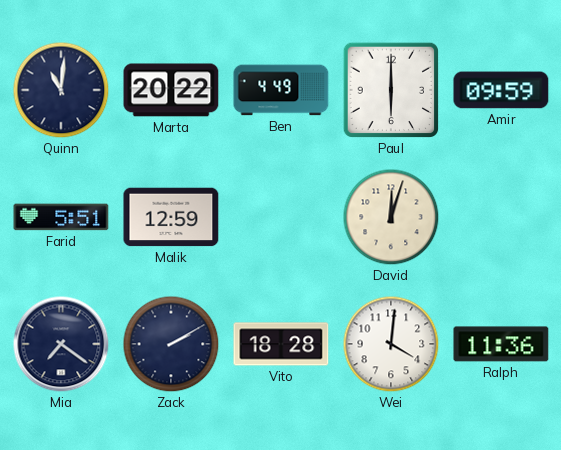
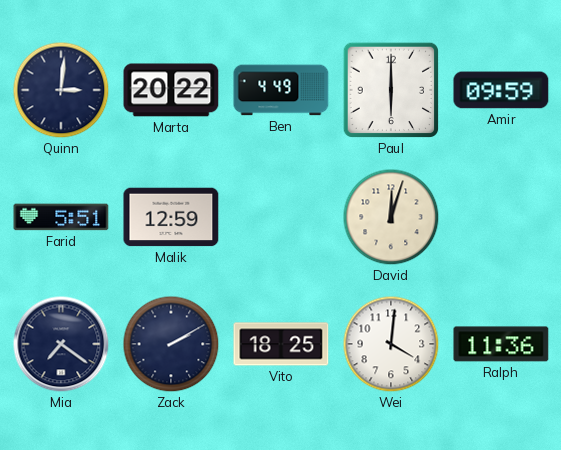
Quinn: 11:01 -> 3:01 (61, 90)
Vito: 18:28 -> 18:25 (281, 344)
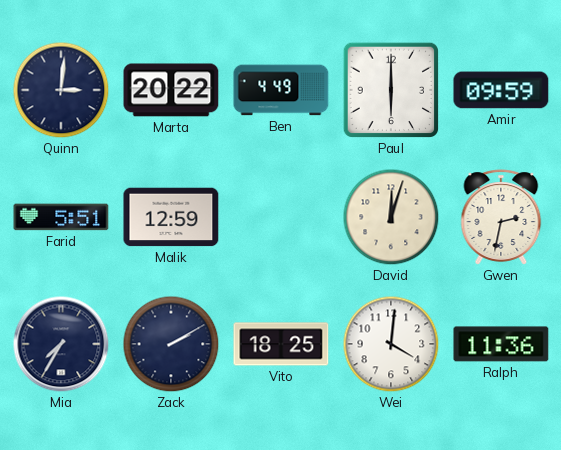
Gwen: none -> 2:32 (501, 217)
Mia: 7:21 -> 7:35 (61, 344)
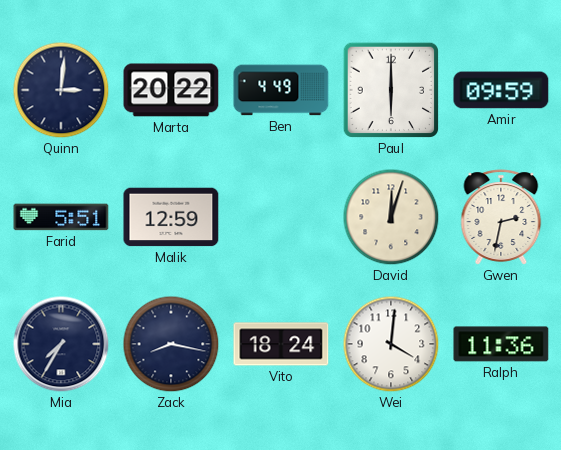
Zack: 2:10 -> 8:17 (171, 344)
Vito: 18:25 -> 18:24 (281, 344)
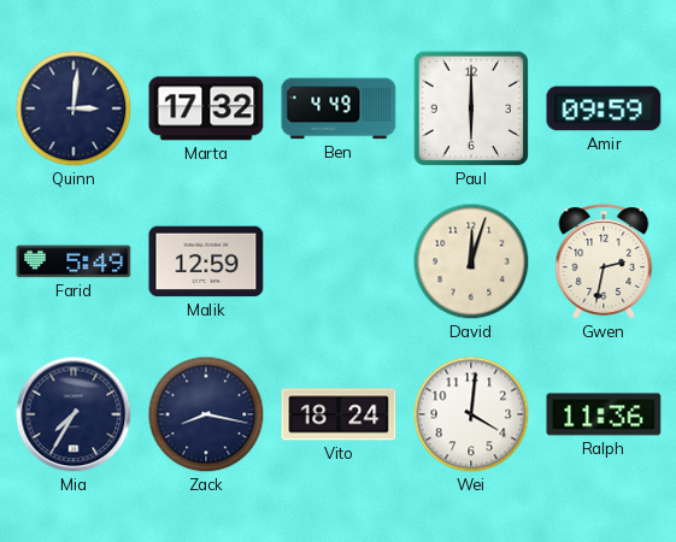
Marta: 20:22 -> 17:32 (206, 108)
Farid: 5:51 -> 5:49 (74, 261)
